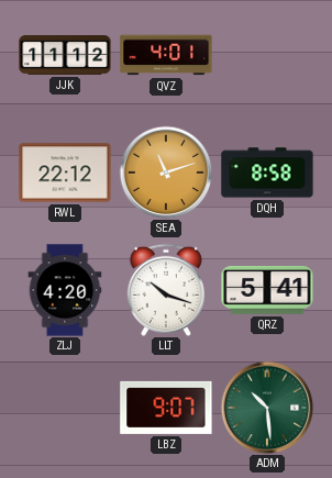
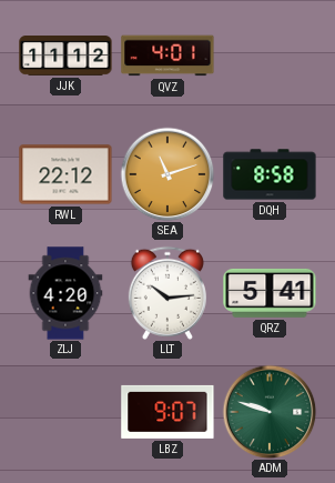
LLT: 10:18 -> 10:14 (167, 293)
ADM: 10:29 -> 9:48 (270, 412)
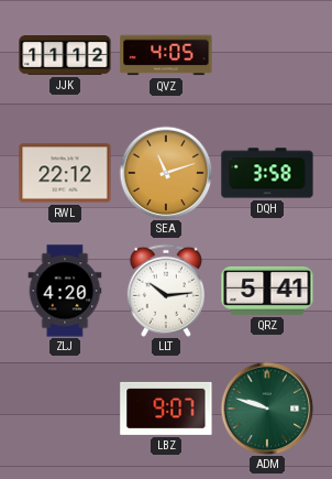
QVZ: 4:01 -> 4:05 (166, 55)
DQH: 8:58 -> 3:58 (267, 173)
